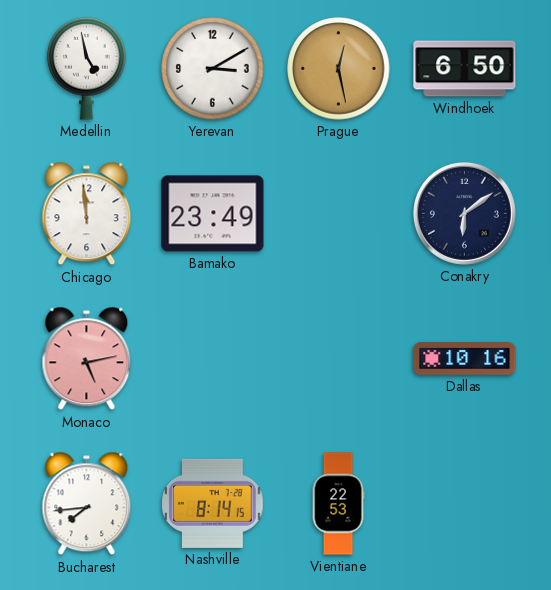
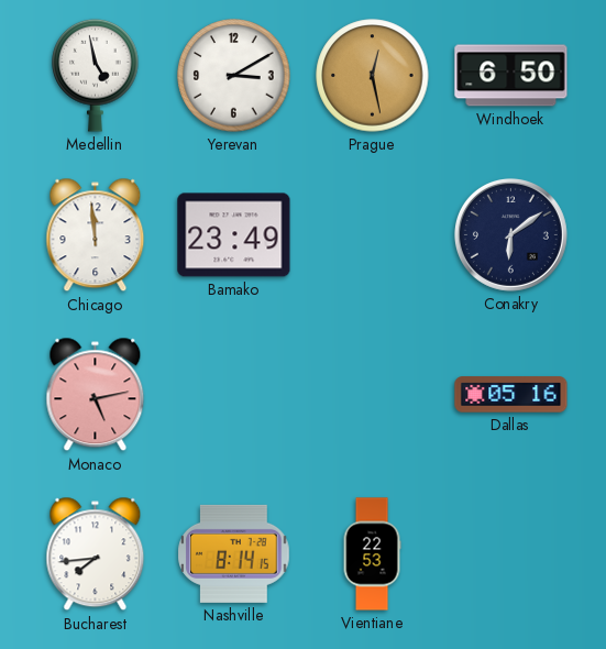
Dallas: 10:16 -> 05:16 (511, 395)
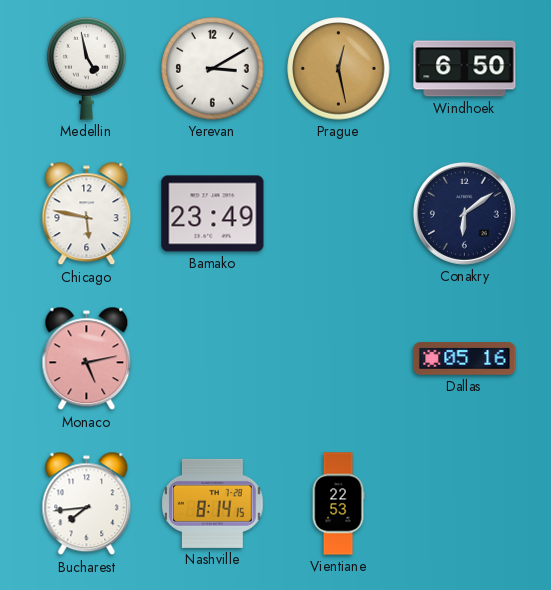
Chicago: 11:59 -> 5:47 (87, 214)
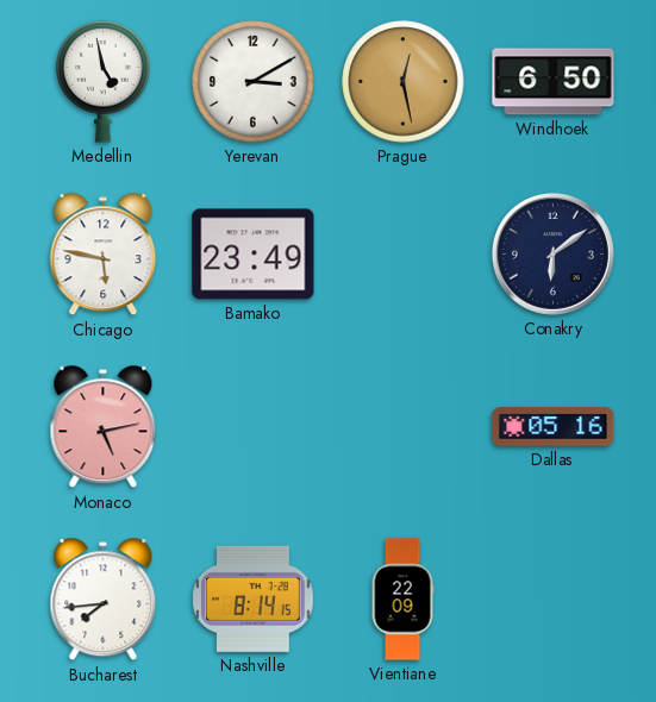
Vientiane: 22:53 -> 22:09 (402, 600)
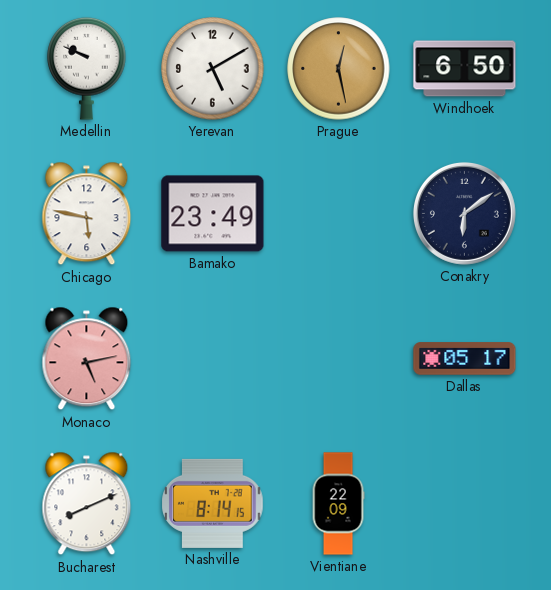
Medellin: 4:58 -> 9:49 (87, 68)
Yerevan: 3:10 -> 5:10 (213, 69)
Dallas: 05:16 -> 05:17 (465, 359)
Bucharest: 7:44 -> 8:11 (87, 504)
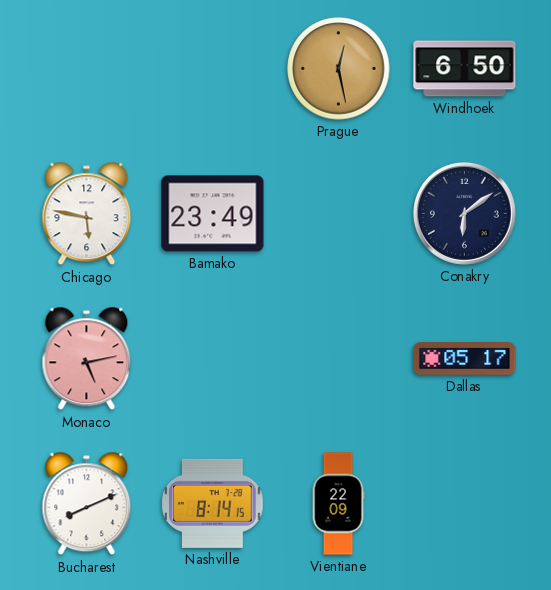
Medellin: 9:49 -> none (87, 68)
Yerevan: 5:10 -> none (213, 69)
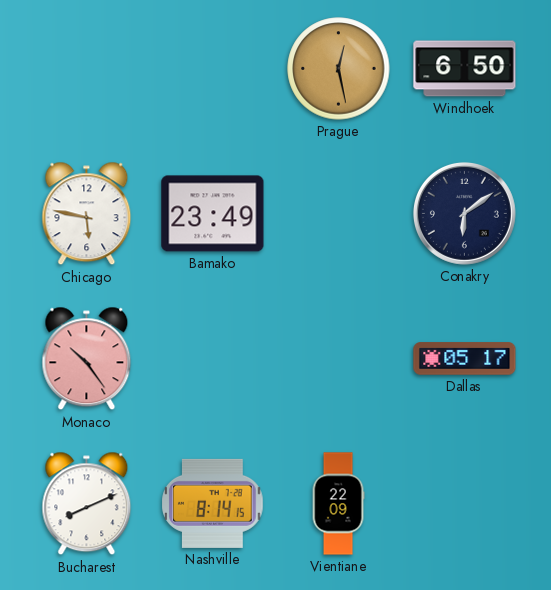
Monaco: 5:13 -> 10:24 (87, 359)
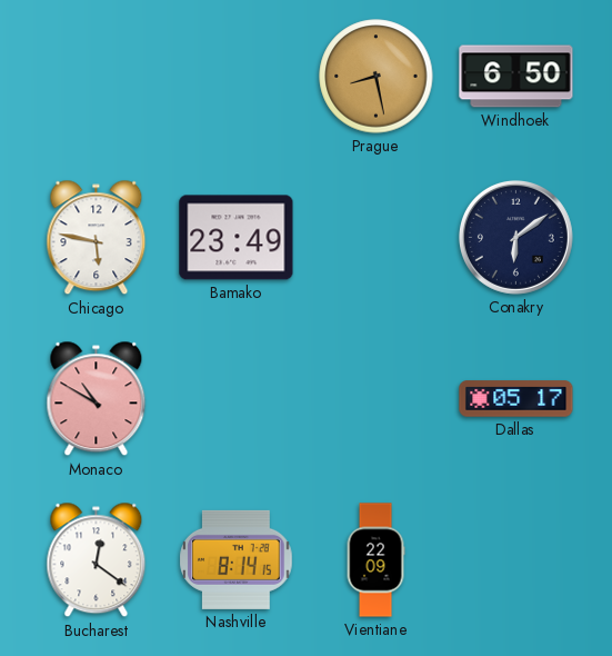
Prague: 12:28 -> 8:28 (377, 77)
Monaco: 10:24 -> 10:50 (97, 399)
Bucharest: 8:11 -> 12:21 (97, 560)
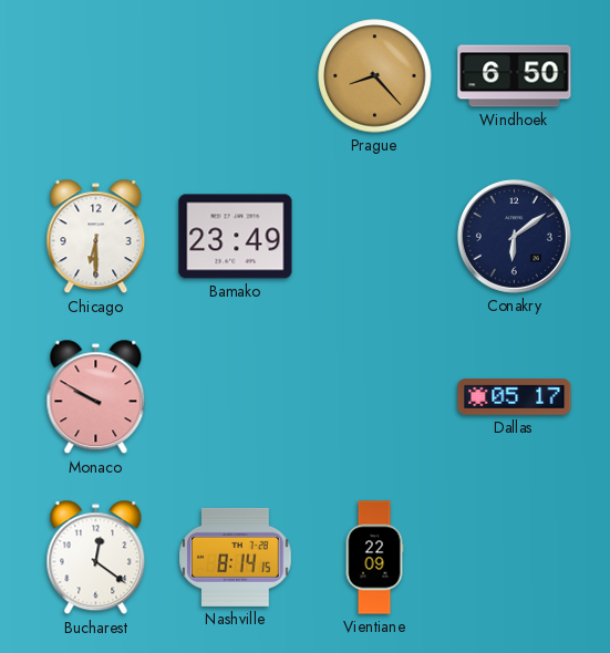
Prague: 8:28 -> 8:23 (375, 76)
Chicago: 5:47 -> 6:30 (96, 237)
Monaco: 10:50 -> 9:50 (96, 397)
